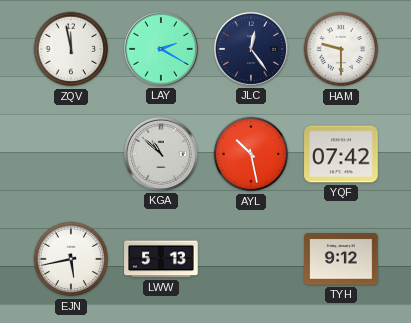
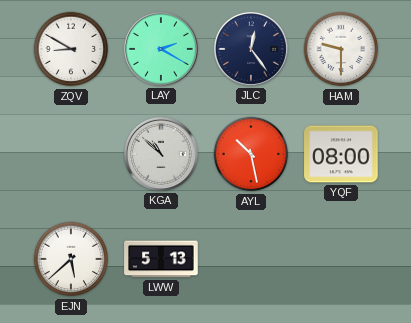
ZQV: 11:58 -> 8:50 (71, 49)
YQF: 07:42 -> 08:00 (341, 154)
EJN: 5:43 -> 5:38 (71, 259)
TYH: 9:12 -> none (341, 259)
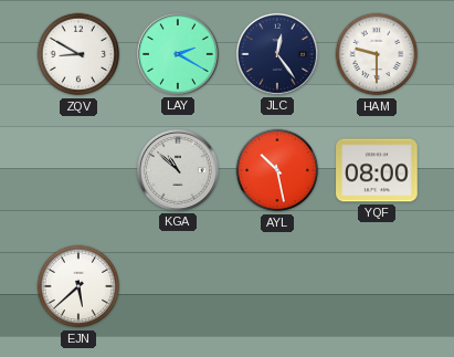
LWW: 5:13 -> none (161, 259)
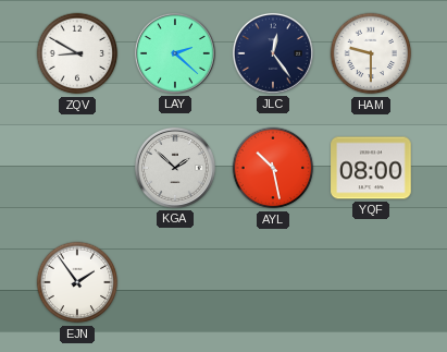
LAY: 2:20 -> 2:22 (175, 53)
KGA: 10:52 -> 1:52 (175, 168)
EJN: 5:38 -> 1:54 (77, 282)
